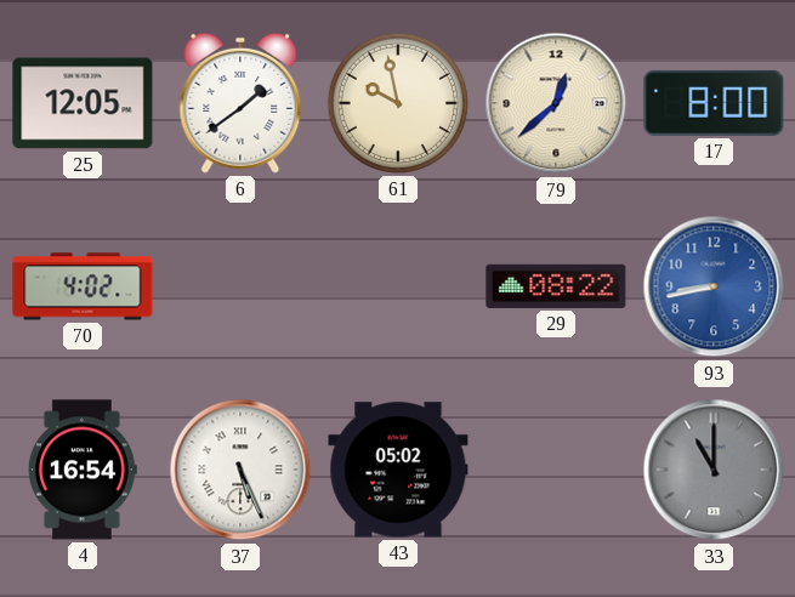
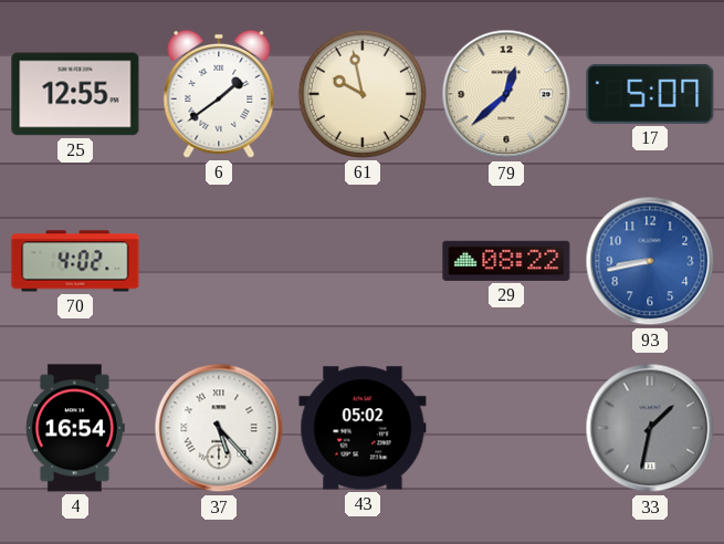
25: 12:05 -> 12:55 (75, 94)
17: 8:00 -> 5:07 (650, 94)
37: 5:26 -> 5:23 (219, 428)
33: 11:00 -> 1:32 (650, 428)
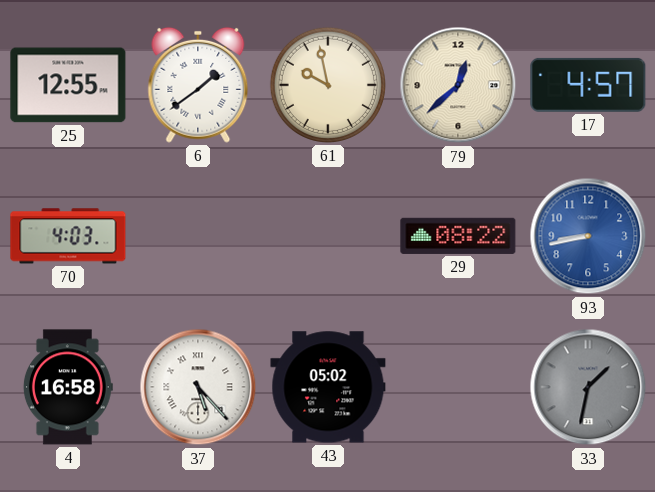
17: 5:07 -> 4:57 (588, 85)
70: 4:02 -> 4:03 (68, 236)
4: 16:54 -> 16:58 (68, 387)
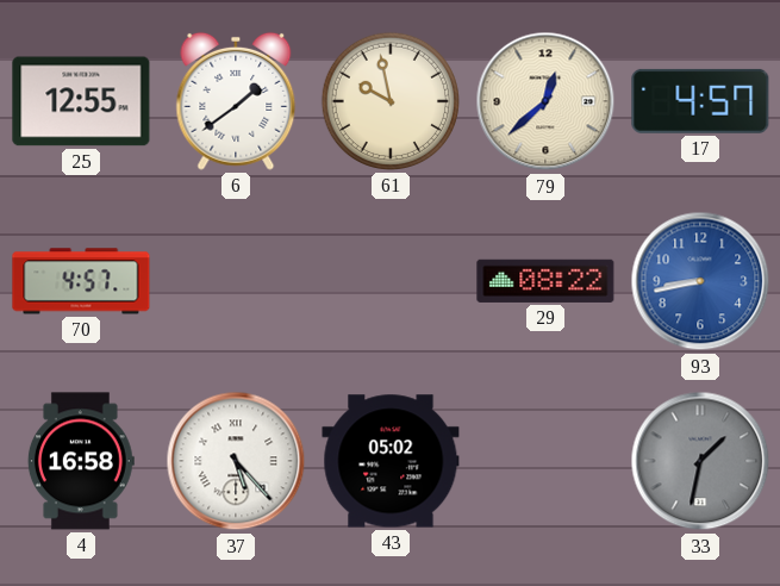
70: 4:03 -> 4:57 (81, 281)
